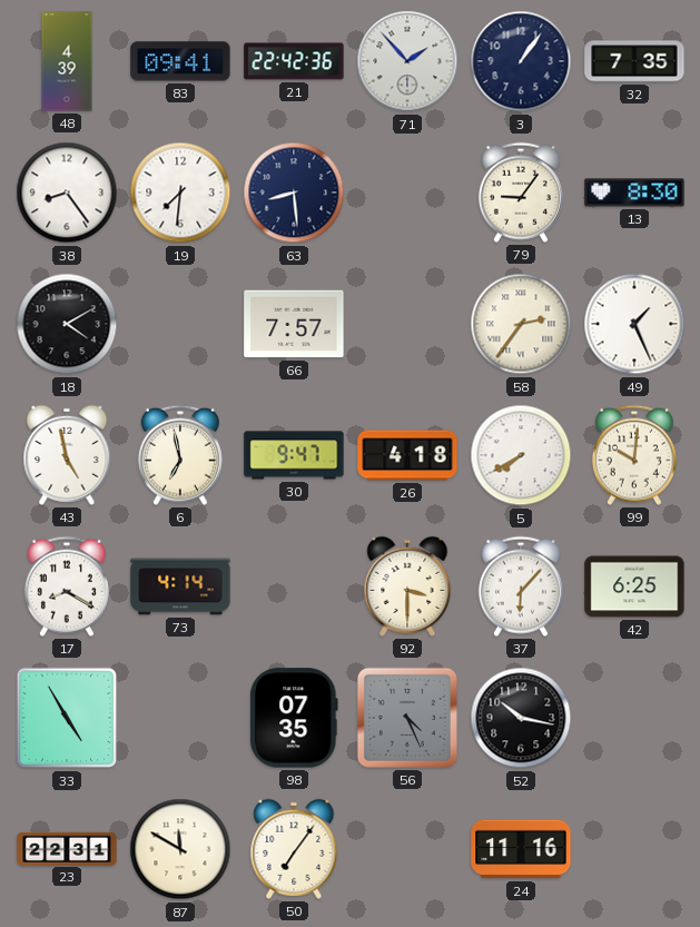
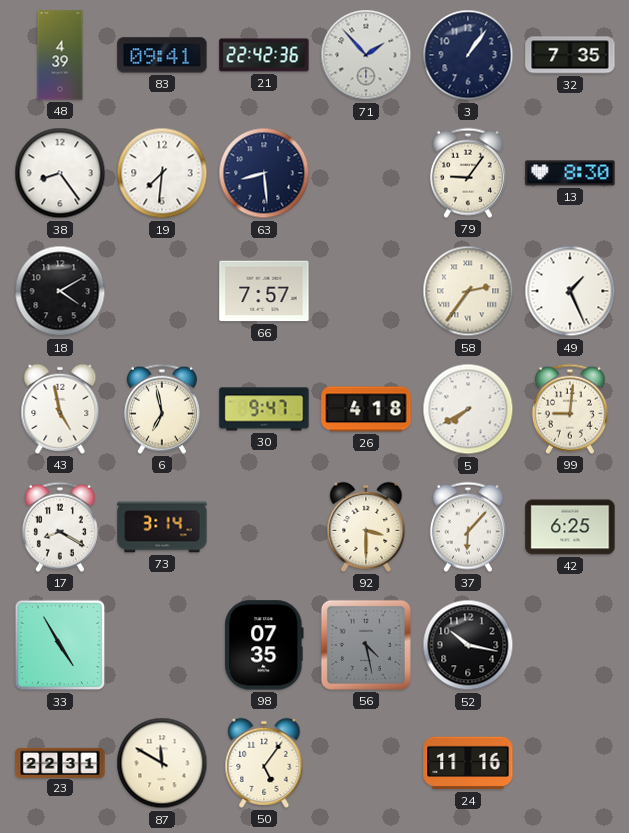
99: 10:01 -> 9:01 (570, 409)
73: 4:14 -> 3:14 (162, 527)
56: 4:26 -> 4:28 (366, 645)
50: 7:06 -> 5:06 (264, 763)
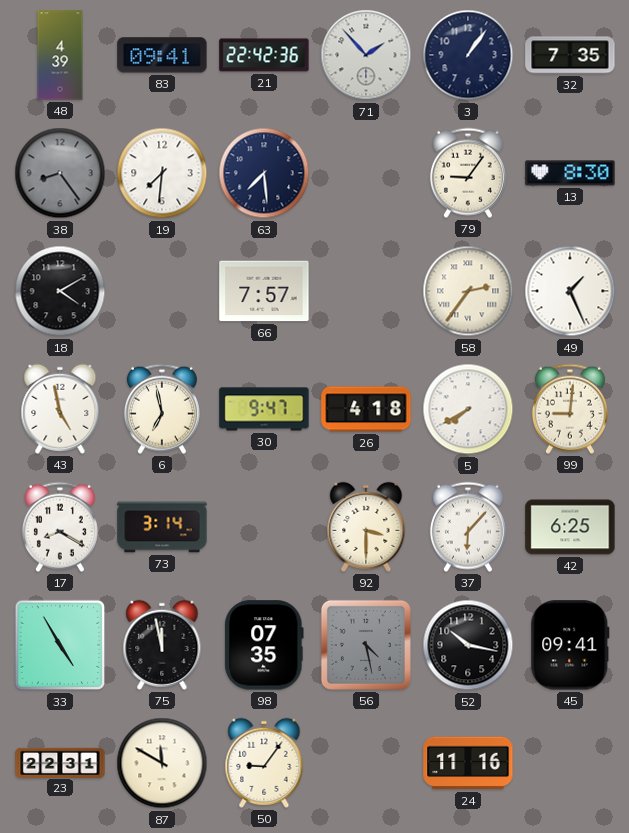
38 dial: white -> grey (60, 173)
63: 8:29 -> 7:29 (264, 173)
75: none -> 11:58 (162, 645)
45: none -> 09:41 (570, 645)
50: 5:06 -> 9:06 (264, 763)
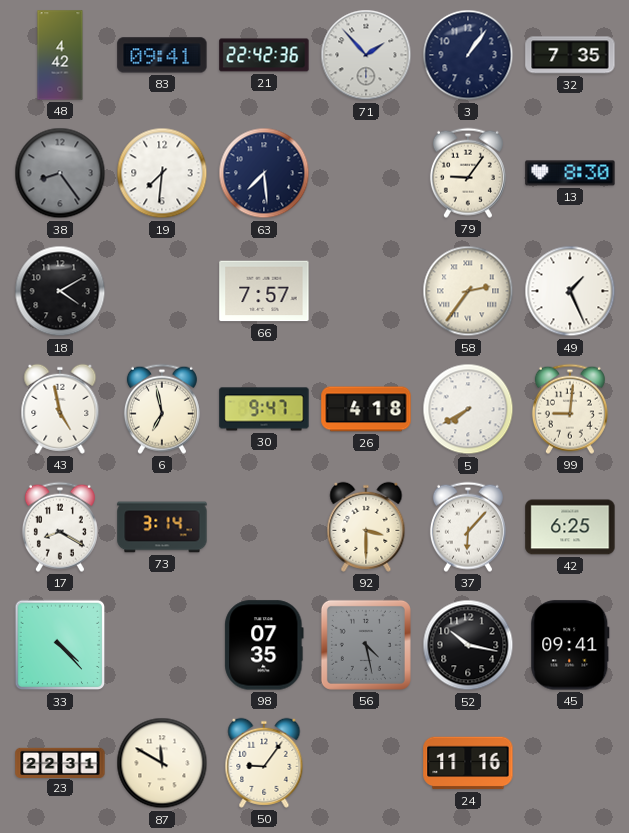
48: 4:39 -> 4:42 (60, 55)
33: 4:55 -> 4:23 (60, 645)
75: 11:58 -> none (162, 645)
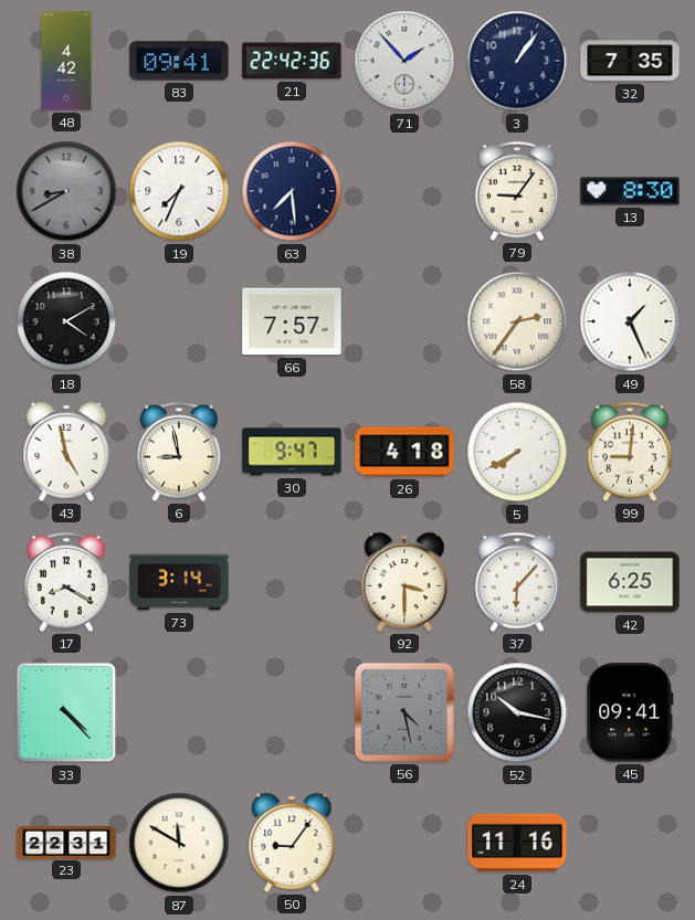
38: 8:24 -> 8:40 (66, 191)
19: 7:31 -> 7:34 (179, 191)
6: 6:58 -> 8:58 (179, 452)
98: 07:35 -> none (264, 645)
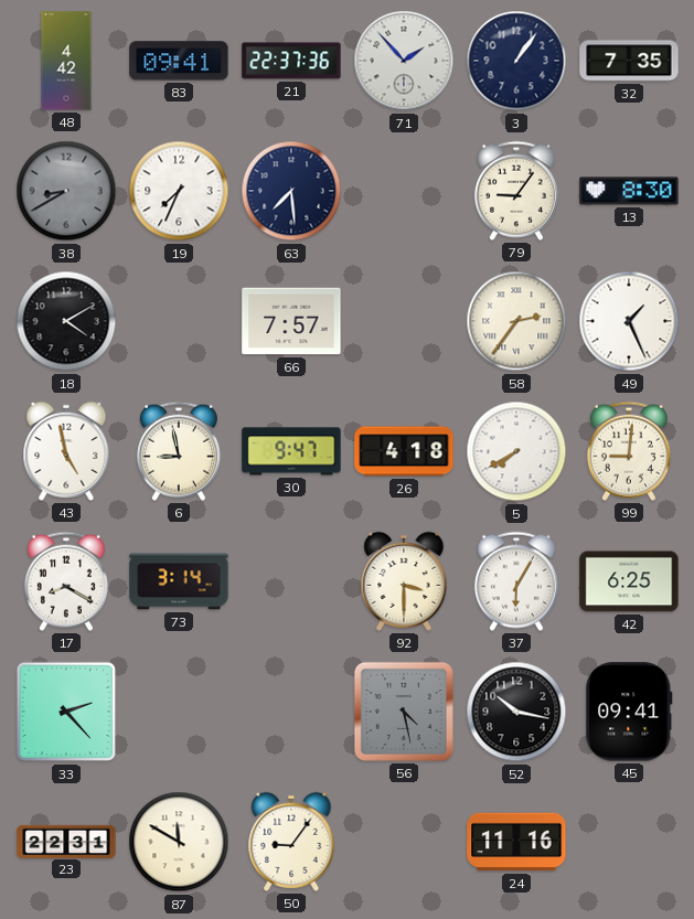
21: 22:42 -> 22:37 (291, 61)
37: 6:07 -> 6:05 (516, 581)
33: 4:23 -> 2:23 (66, 712)
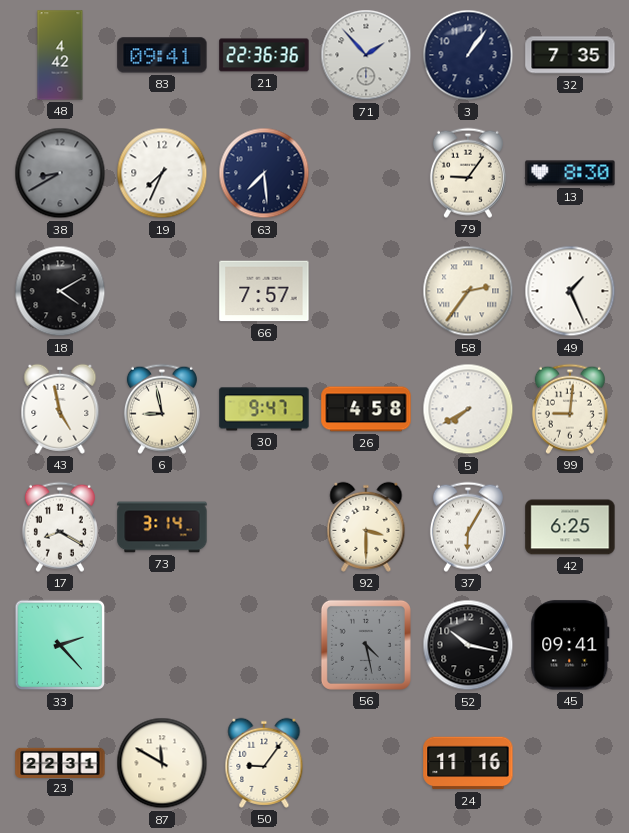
21: 22:37 -> 22:36 (264, 55)
26: 4:18 -> 4:58 (366, 409)
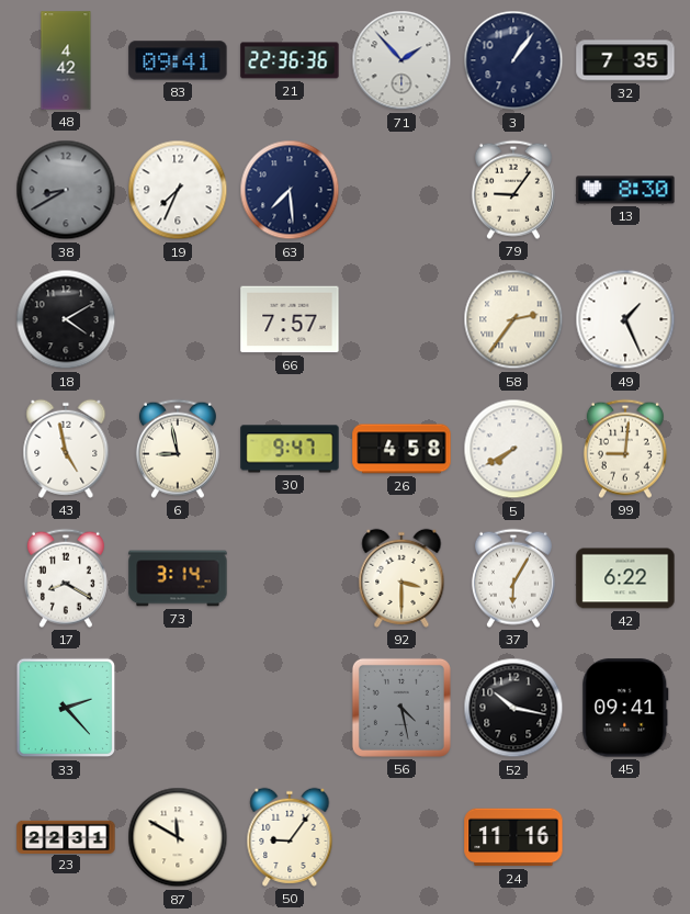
42: 6:25 -> 6:22 (625, 578)
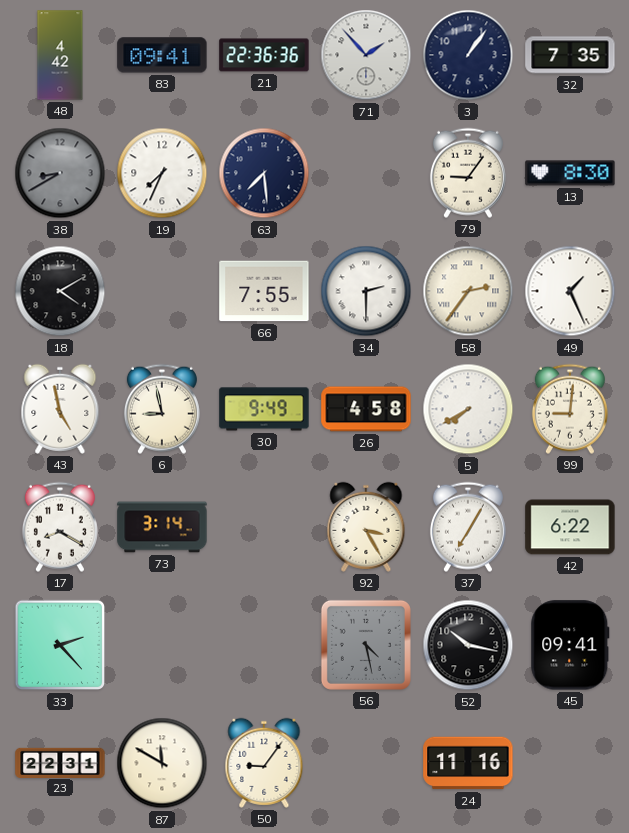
66: 7:57 -> 7:55 (264, 291)
34: none -> 2:30 (366, 291)
30: 9:47 -> 9:49 (264, 409)
92: 3:30 -> 3:25 (366, 527)
37: 6:05 -> 7:05 (468, 527)
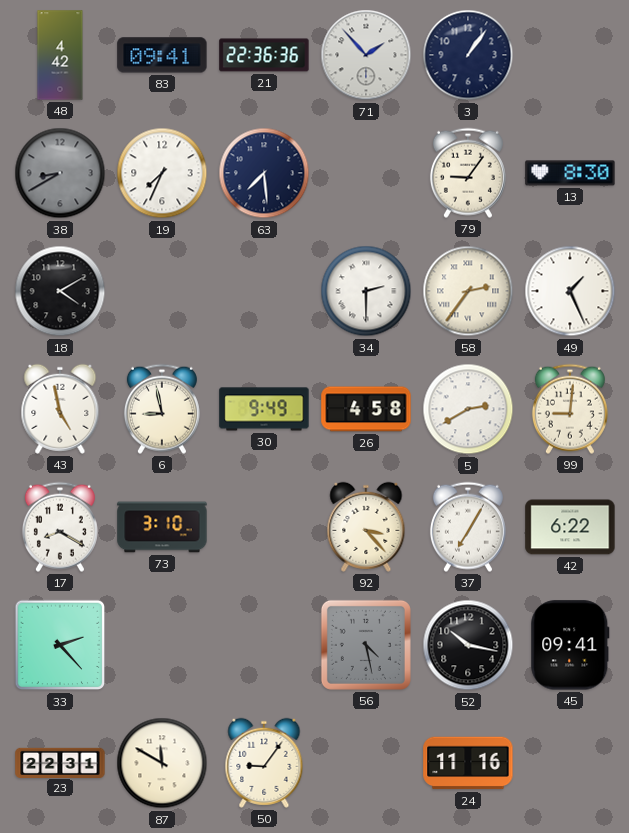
32: 7:35 -> none (570, 55)
66: 7:55 -> none (264, 291)
5: 7:40 -> 2:40 (468, 409)
73: 3:14 -> 3:10 (162, 527)
92: 3:25 -> 3:23 (366, 527)
